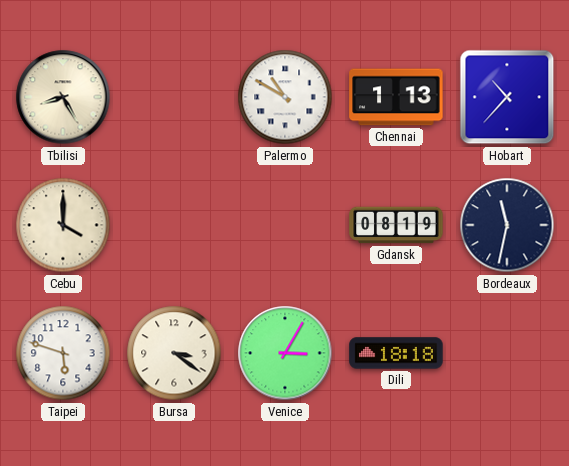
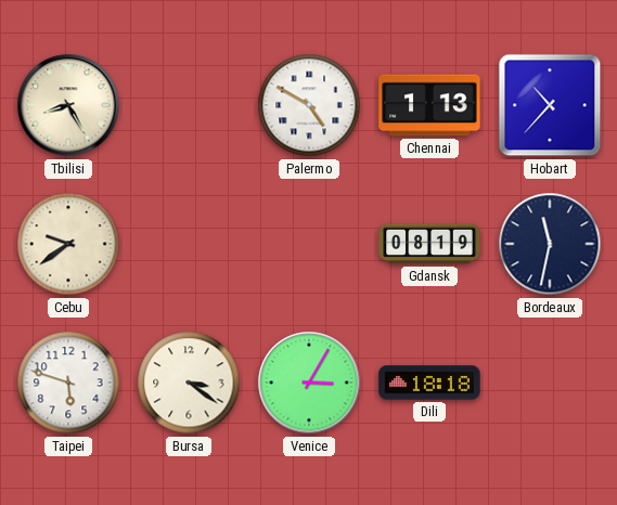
Palermo: 10:50 -> 4:50 (309, 105)
Cebu: 4:00 -> 9:39 (68, 244)
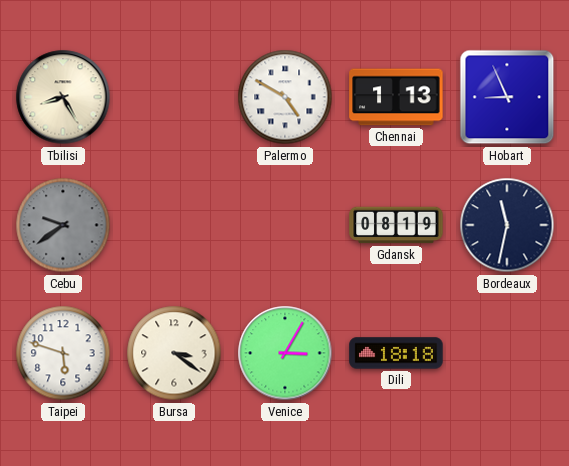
Hobart: 10:37 -> 8:56 (507, 97)
Cebu dial: cream -> grey (63, 225)
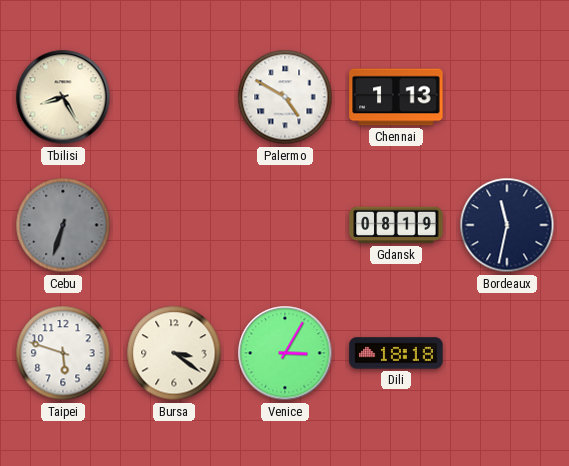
Hobart: 8:56 -> none (507, 97)
Cebu: 9:39 -> 6:33 (63, 225)
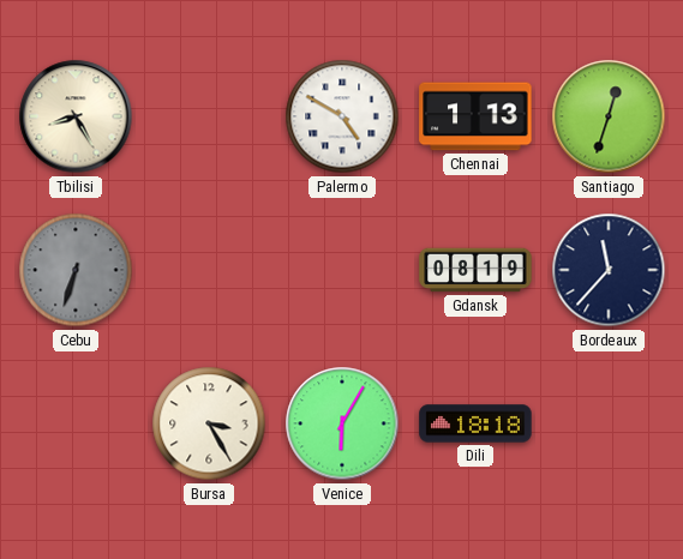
Santiago: none -> 12:33 (609, 116)
Bordeaux: 11:32 -> 11:37 (609, 270)
Taipei: 5:48 -> none (63, 353)
Bursa: 3:21 -> 3:25 (209, 423)
Venice: 3:05 -> 6:05 (342, 423)
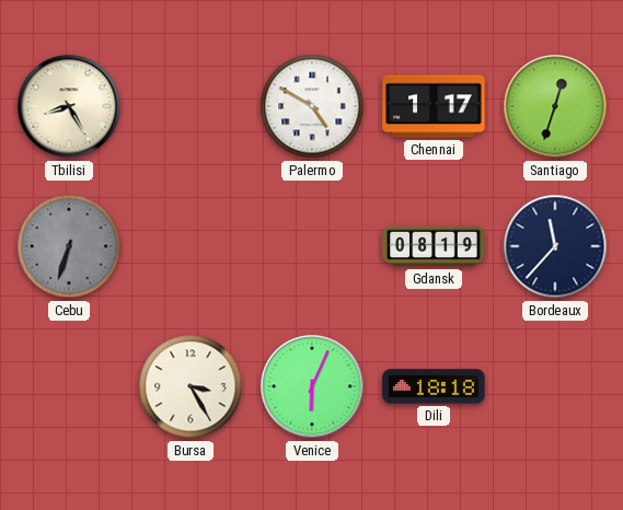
Chennai: 1:13 -> 1:17 (434, 106)
Venice: 6:05 -> 6:04 (312, 386)
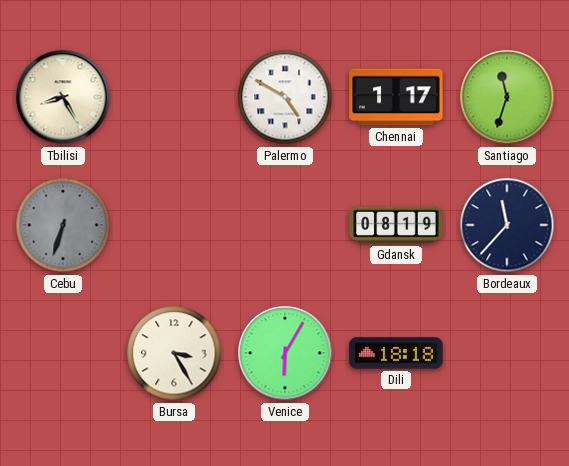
Santiago: 12:33 -> 11:33 (507, 97)
Venice: 6:04 -> 6:05 (285, 353)
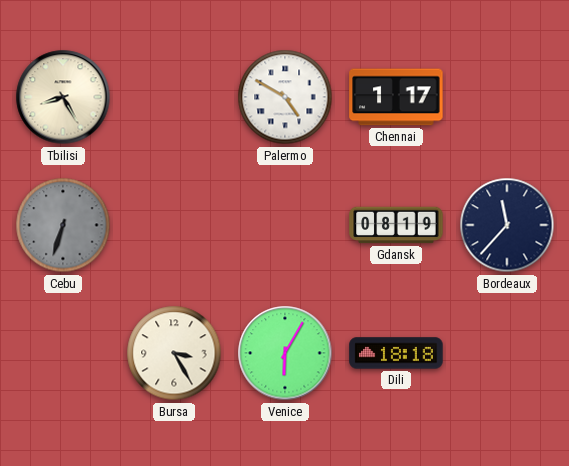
Santiago: 11:33 -> none (507, 97)
